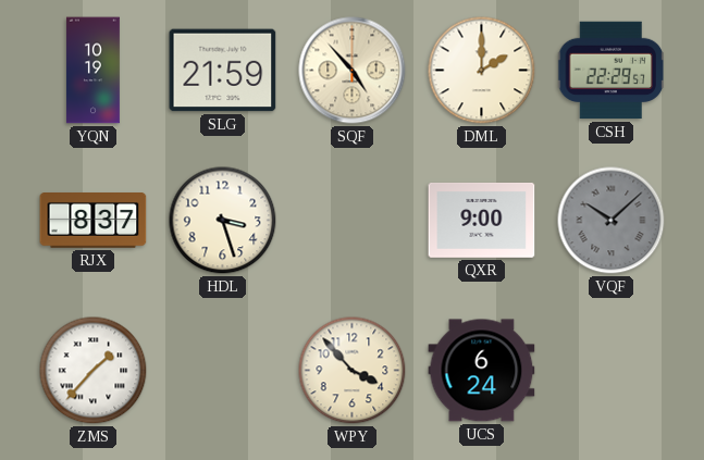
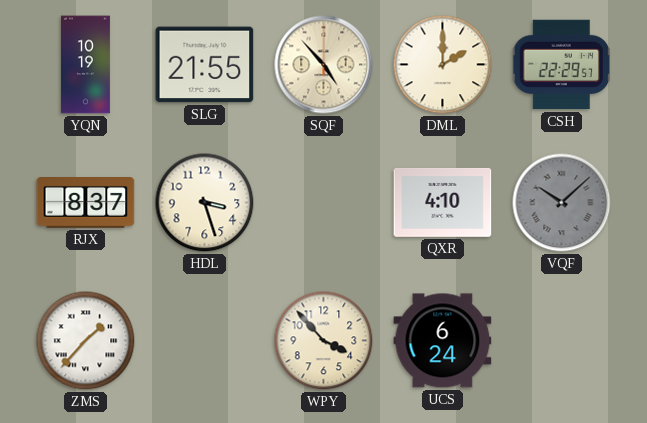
SLG: 21:59 -> 21:55 (205, 65)
QXR: 9:00 -> 4:10 (443, 202)
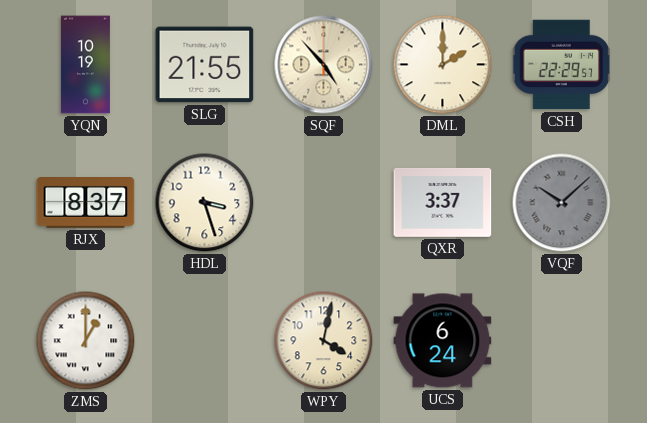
QXR: 4:10 -> 3:37 (443, 202)
ZMS: 1:37 -> 1:00 (86, 341)
WPY: 3:53 -> 4:02 (324, 341)
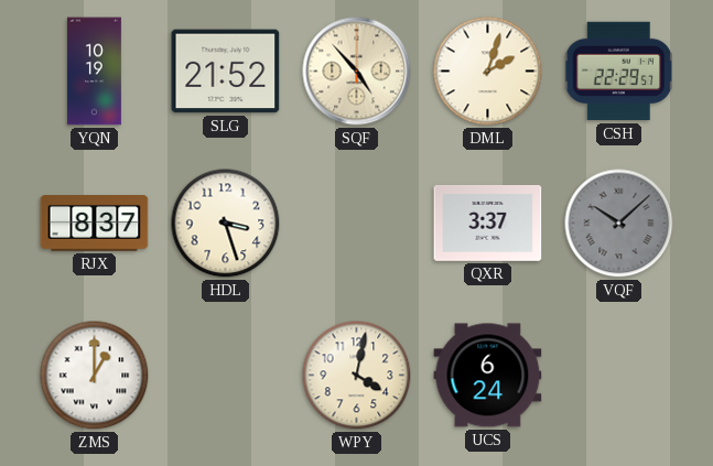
SLG: 21:55 -> 21:52 (226, 72)
DML: 2:00 -> 2:03 (488, 72)
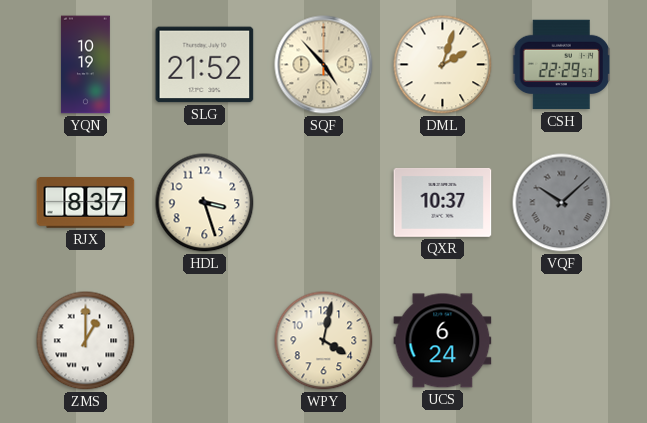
QXR: 3:37 -> 10:37 (443, 202)
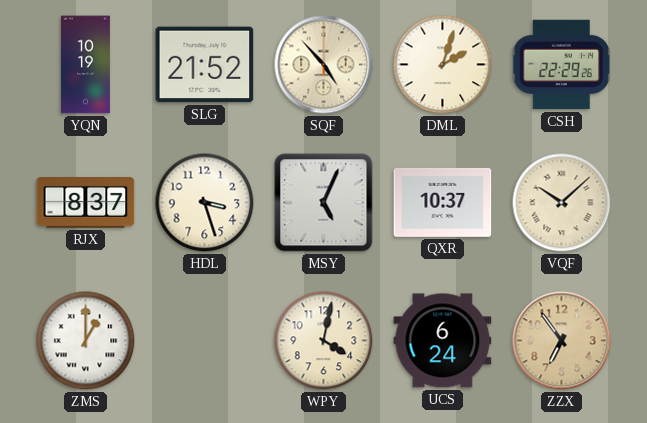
CSH: 22:29:57 -> 22:29:26 (562, 65)
MSY: none -> 5:04 (324, 203)
VQF dial: grey -> cream (562, 203)
ZZX: none -> 6:54 (562, 341)
